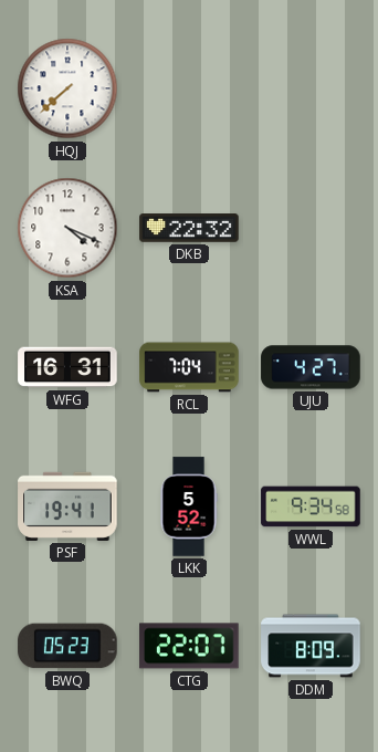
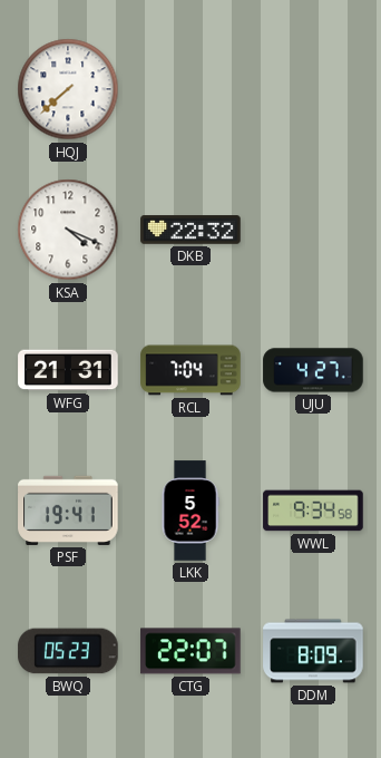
WFG: 16:31 -> 21:31 (68, 370)
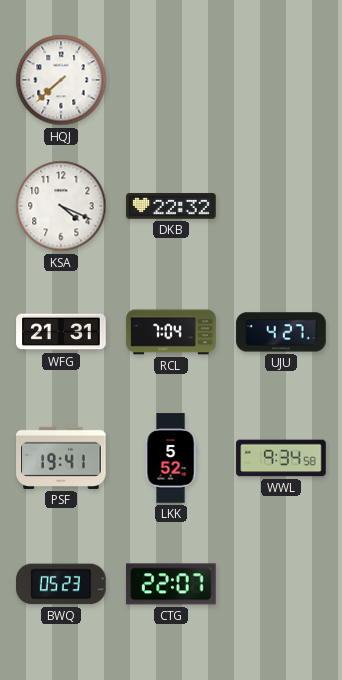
DDM: 8:09 -> none (313, 651)
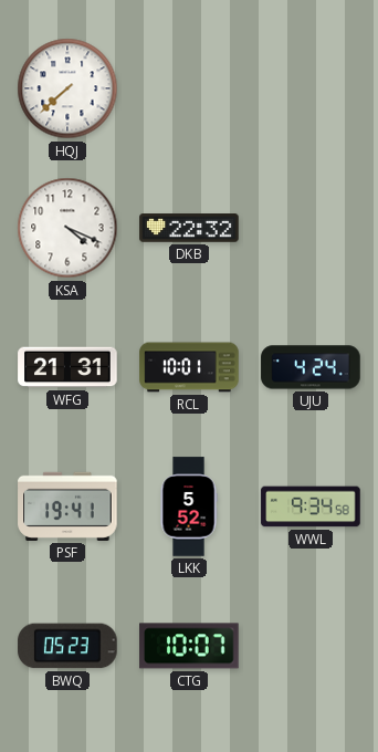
RCL: 7:04 -> 10:01 (189, 367)
UJU: 4:27 -> 4:24 (311, 367)
CTG: 22:07 -> 10:07 (189, 646)
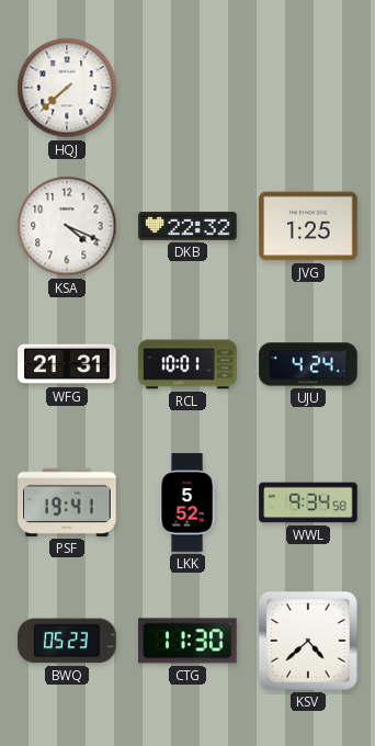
JVG: none -> 1:25 (308, 226)
CTG: 10:07 -> 11:30 (187, 641)
KSV: none -> 4:38 (309, 642)
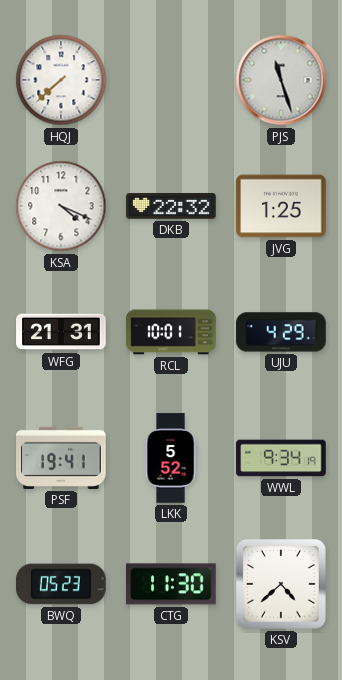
PJS: none -> 11:27 (281, 80)
UJU: 4:24 -> 4:29 (281, 332)
WWL: 9:34:58 -> 9:34:19 (281, 458)
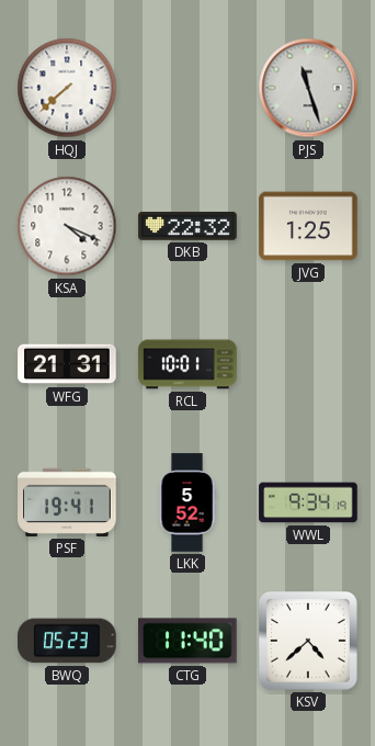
UJU: 4:29 -> none (281, 332)
CTG: 11:30 -> 11:40 (187, 641)
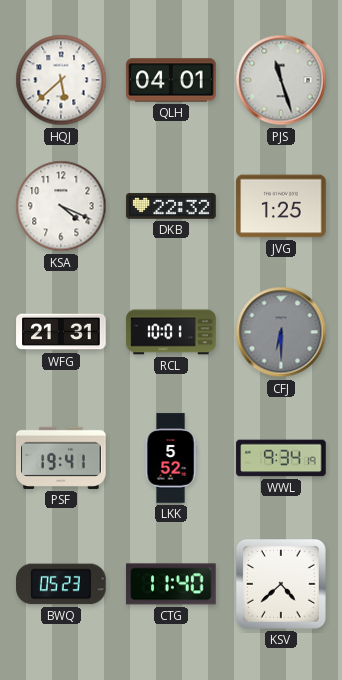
HQJ: 7:38 -> 5:38 (61, 80)
QLH: none -> 04:01 (171, 80)
CFJ: none -> 6:30 (281, 332)
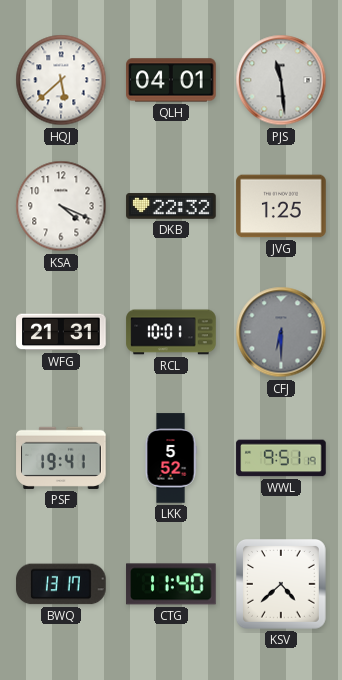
PJS: 11:27 -> 11:29 (281, 80)
WWL: 9:34 -> 9:51 (281, 458)
BWQ: 05:23 -> 13:17 (61, 584)
